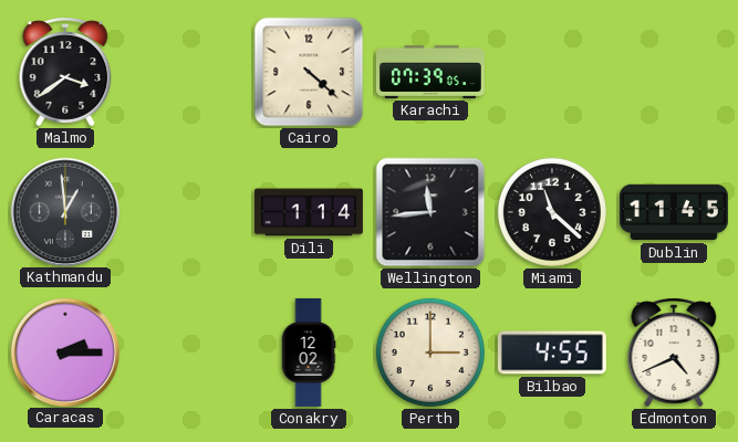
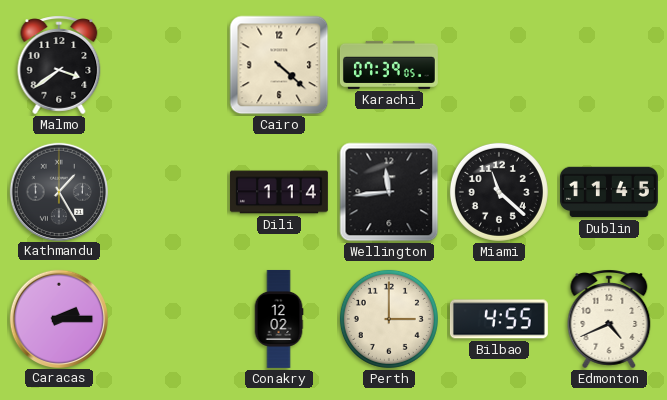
Kathmandu: 12:59 -> 1:25 (58, 191)
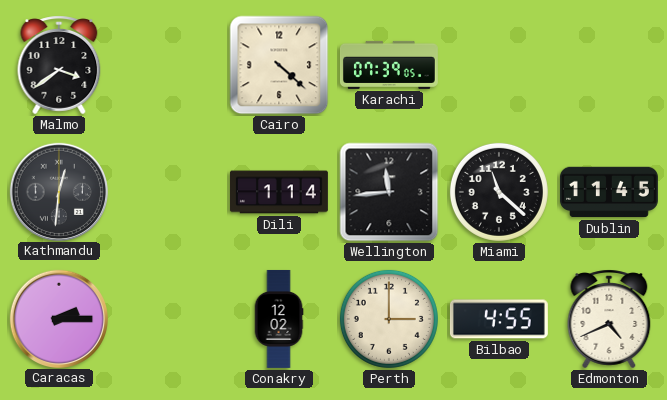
Kathmandu: 1:25 -> 12:31 (58, 191)
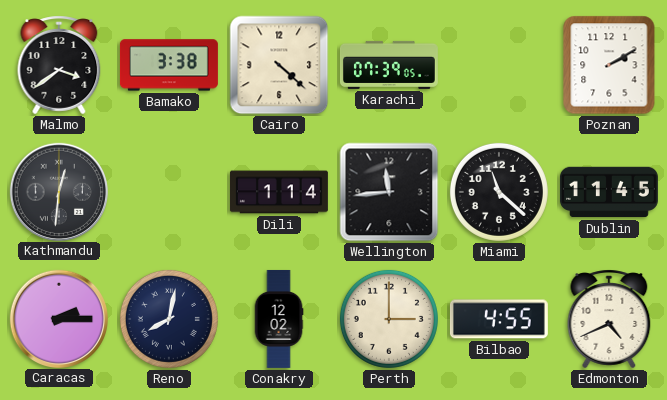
Bamako: none -> 3:38 (169, 65)
Poznan: none -> 2:10 (609, 65)
Reno: none -> 8:02 (169, 319)
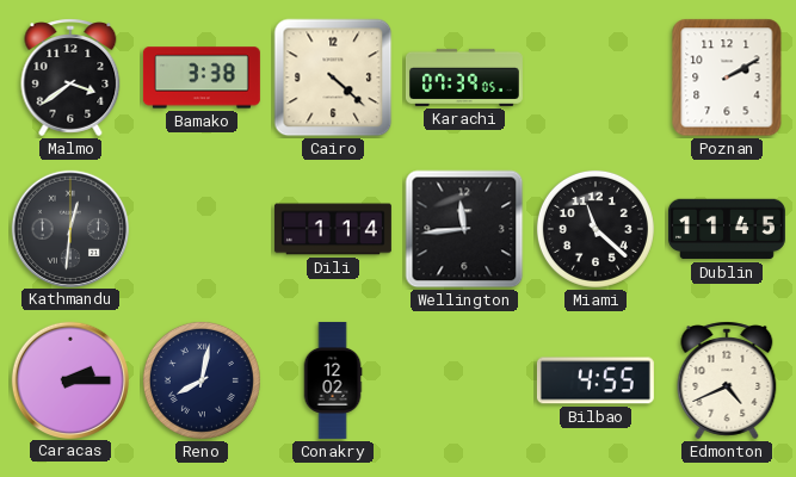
Perth: 3:00 -> none (389, 319)
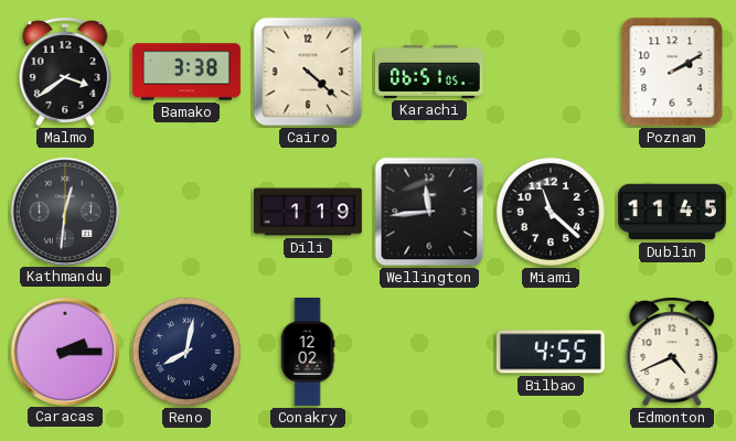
Karachi: 07:39 -> 06:51 (429, 72)
Dili: 1:14 -> 1:19 (308, 212)
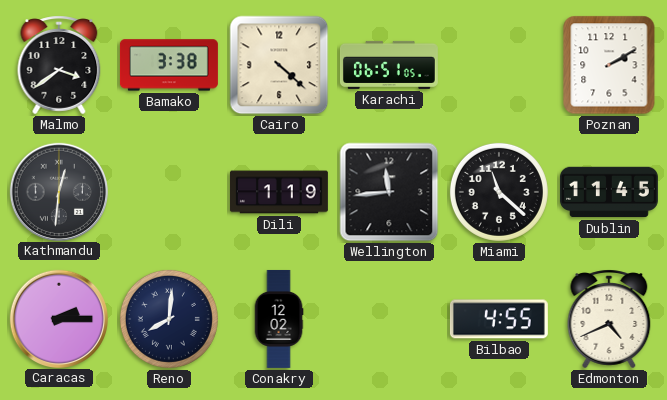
Reno: 8:02 -> 8:01 (169, 319)
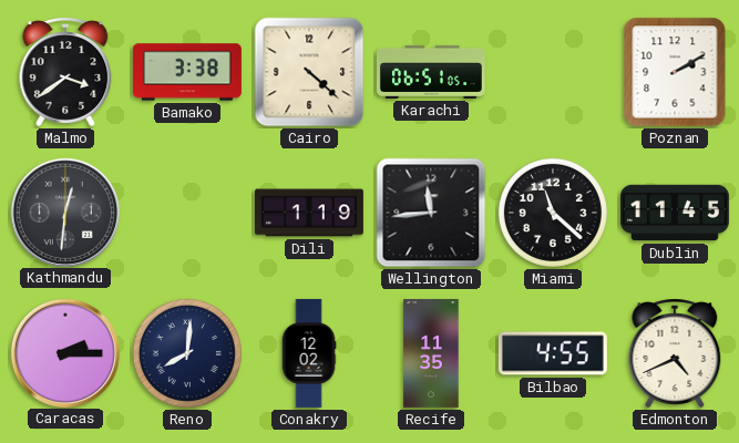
Recife: none -> 11:35 (431, 353)
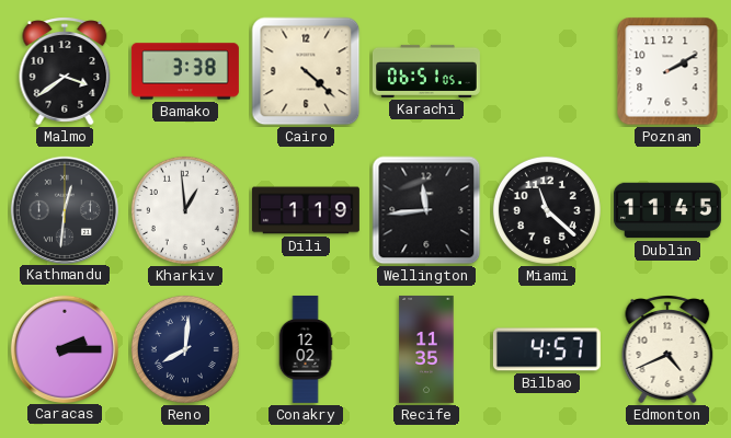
Kharkiv: none -> 12:59 (185, 210)
Bilbao: 4:55 -> 4:57 (547, 349)
